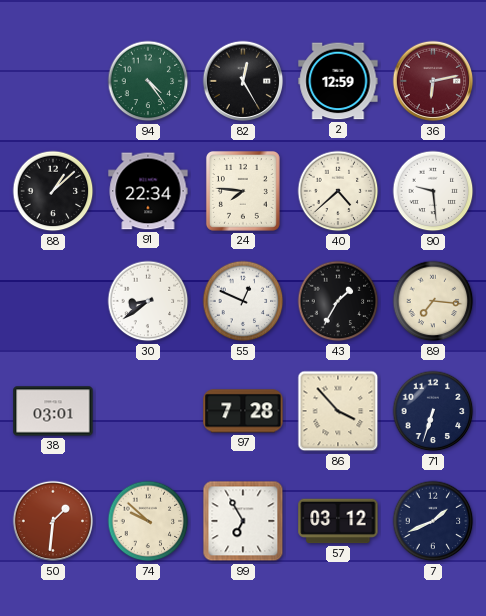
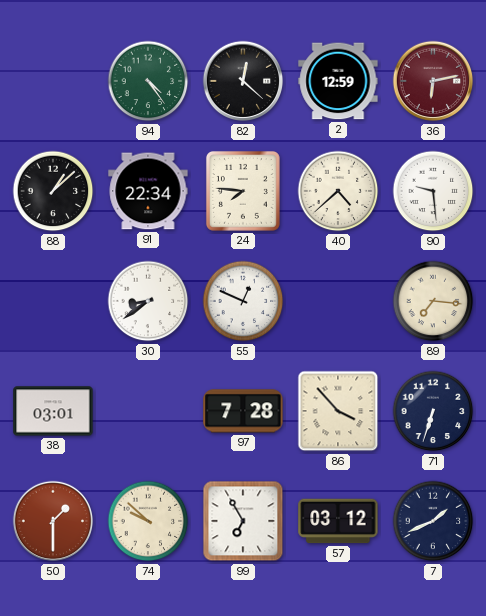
82: 12:25 -> 12:22 (243, 81)
43: 1:35 -> none (338, 301)
50: 1:31 -> 1:30 (53, 521)
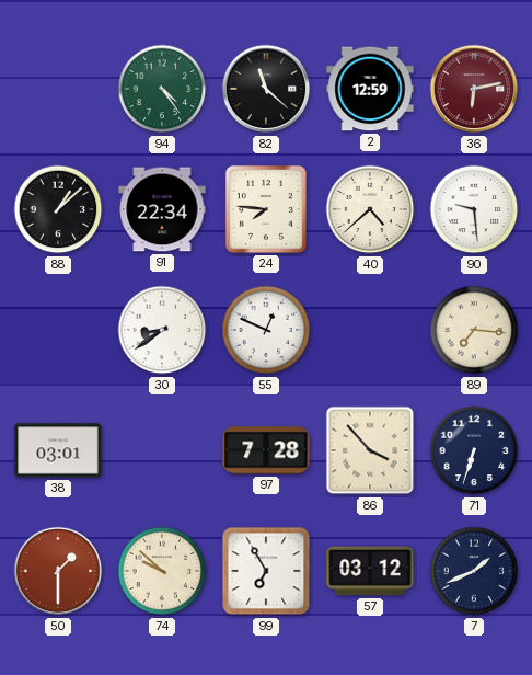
82: 12:22 -> 11:22 (266, 89)
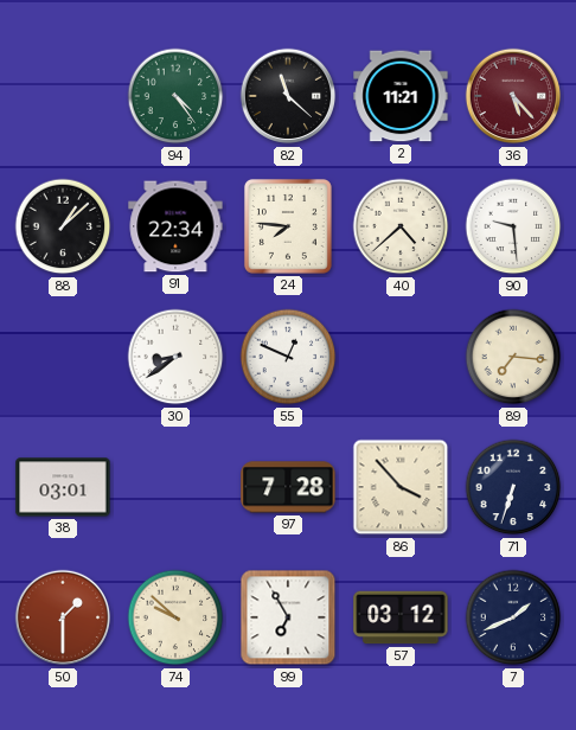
2: 12:59 -> 11:21 (401, 96)
36: 6:13 -> 5:23 (513, 96)
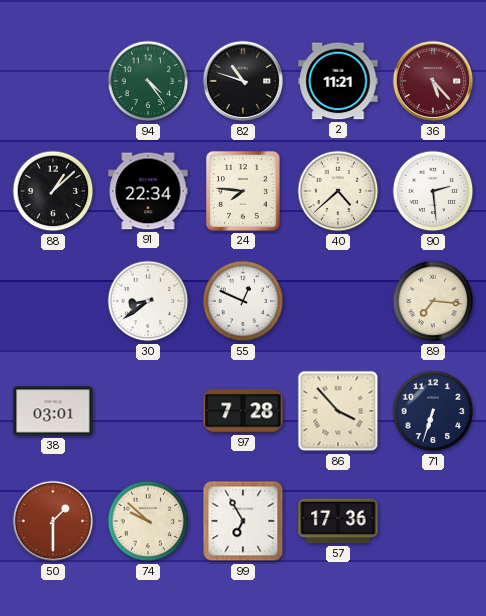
82: 11:22 -> 10:48 (243, 81)
90: 9:29 -> 2:29 (433, 191)
57: 03:12 -> 17:36 (338, 521)
7: 1:41 -> none (513, 617)
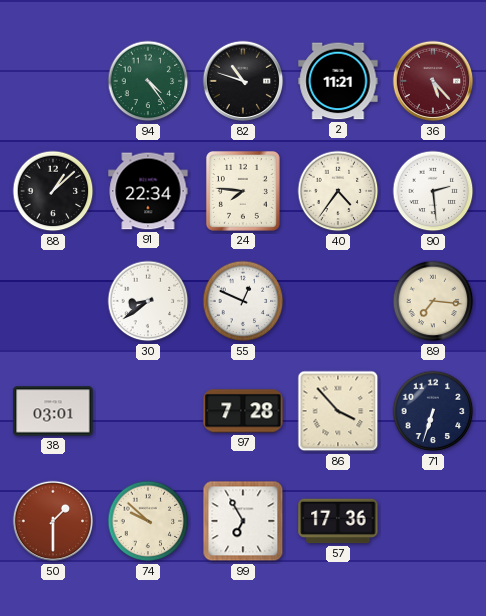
40: 4:38 -> 4:36 (338, 191)
